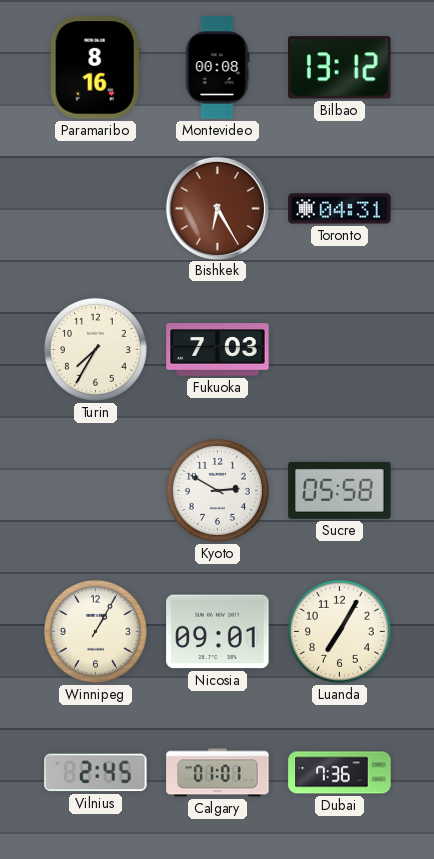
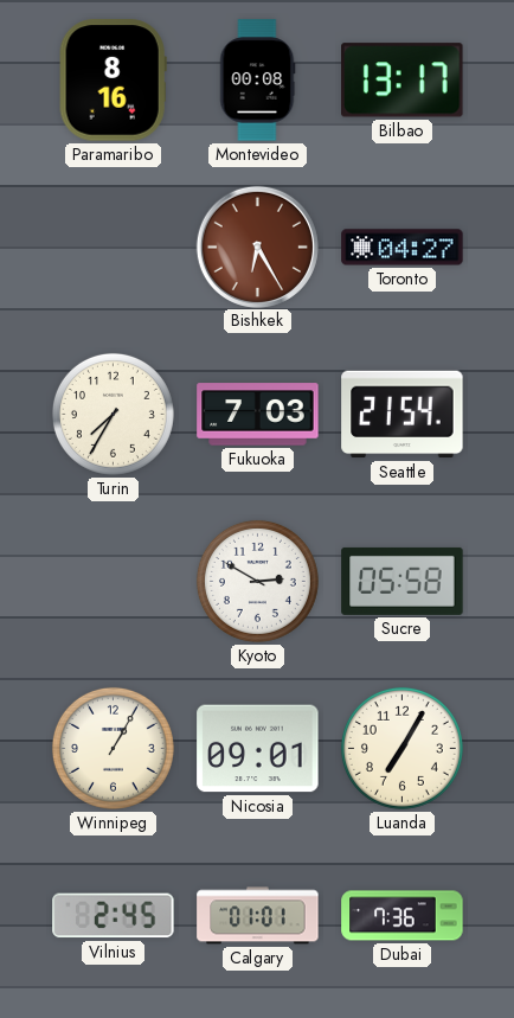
Bilbao: 13:12 -> 13:17 (403, 81)
Toronto: 04:31 -> 04:27 (403, 248)
Seattle: none -> 21:54 (403, 415)
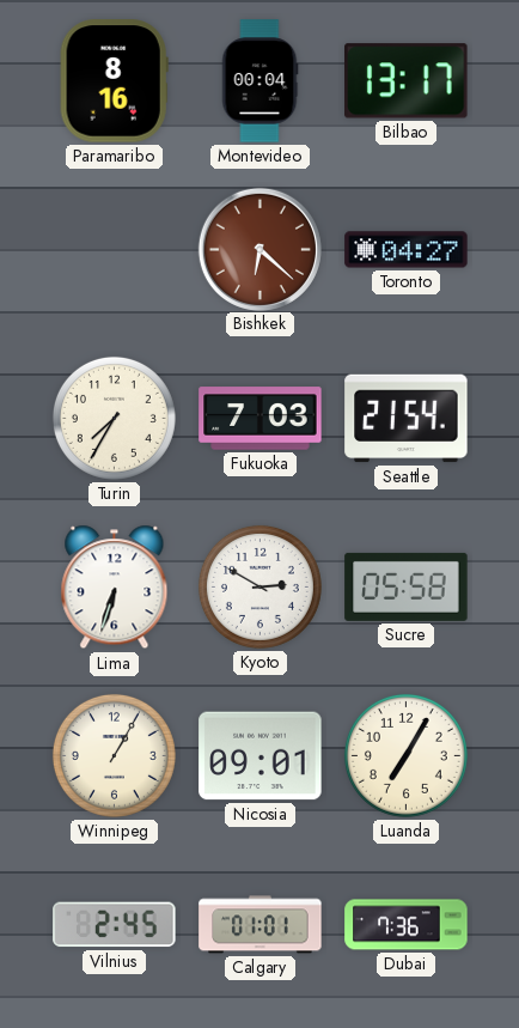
Montevideo: 00:08 -> 00:04 (259, 81)
Bishkek: 6:25 -> 6:22 (259, 249)
Lima: none -> 6:33 (115, 588)
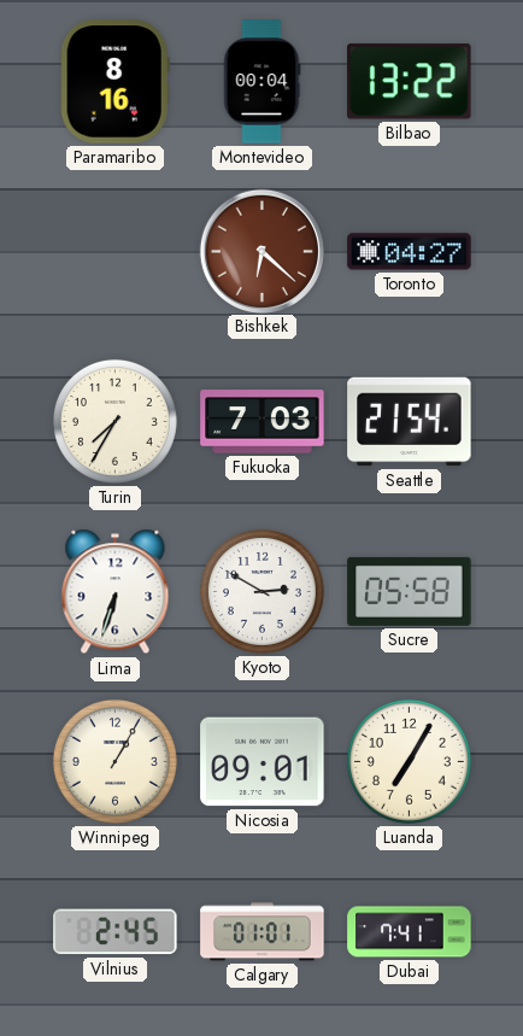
Bilbao: 13:17 -> 13:22 (410, 82)
Dubai: 7:36 -> 7:41 (410, 932)
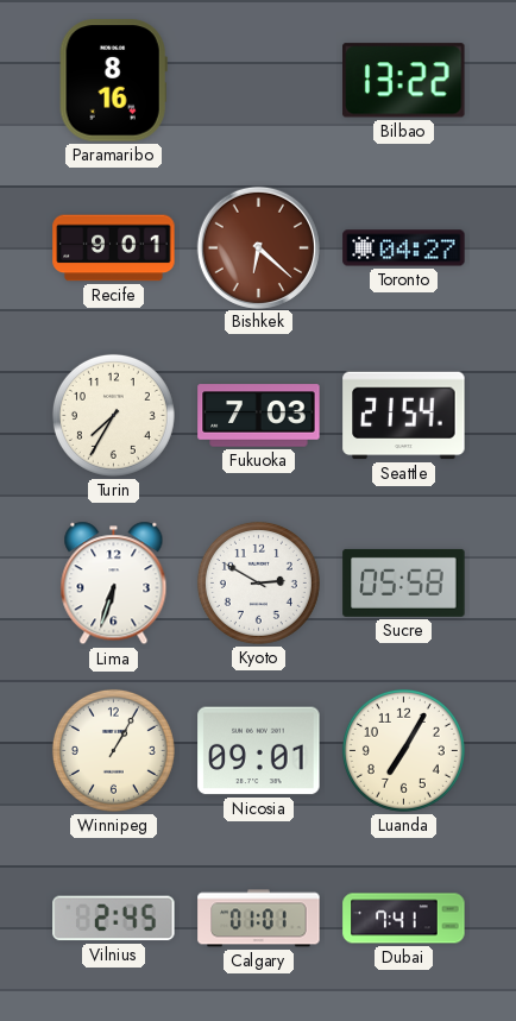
Montevideo: 00:04 -> none (261, 82)
Recife: none -> 9:01 (114, 248)
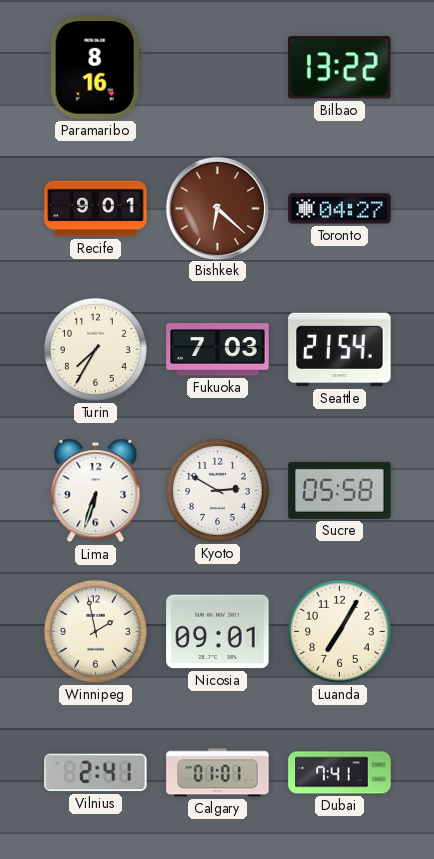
Winnipeg: 1:05 -> 1:58 (95, 631)
Vilnius: 2:45 -> 2:41 (96, 773)
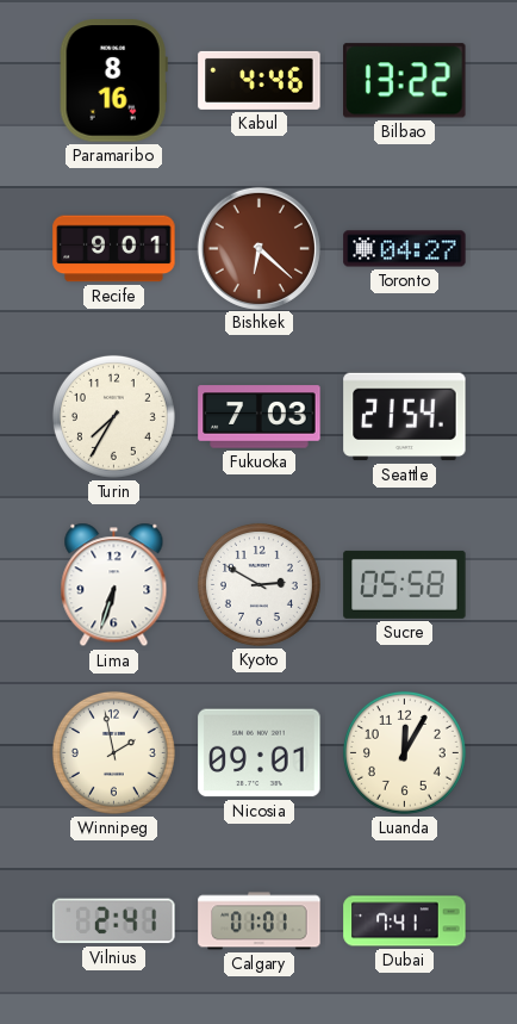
Kabul: none -> 4:46 (260, 80)
Luanda: 7:05 -> 12:05 (404, 752)
